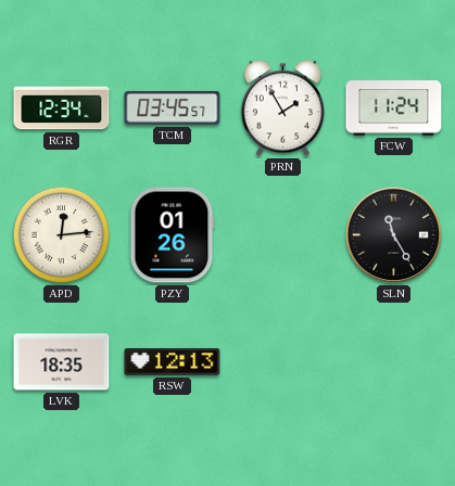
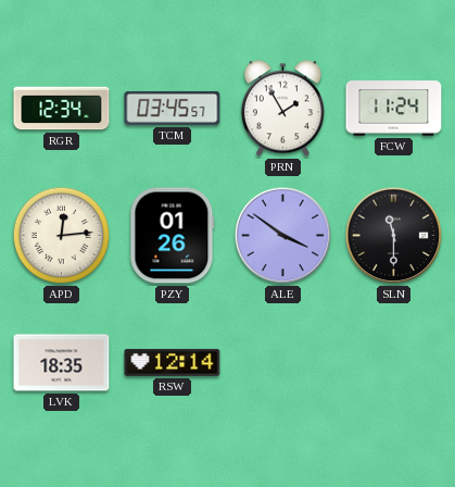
ALE: none -> 3:51 (283, 236)
SLN: 11:25 -> 11:30 (394, 236)
RSW: 12:13 -> 12:14 (173, 362)
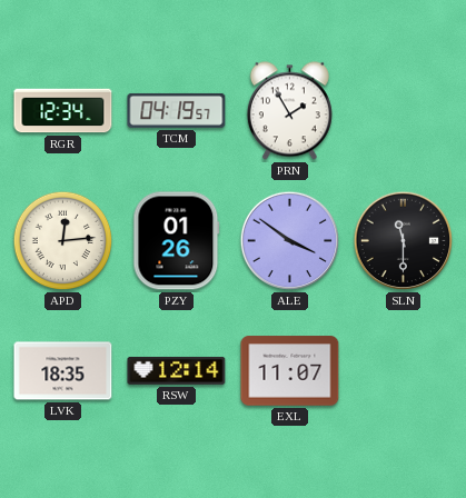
TCM: 03:45 -> 04:19 (177, 110)
FCW: 11:24 -> none (394, 109)
EXL: none -> 11:07 (290, 371)
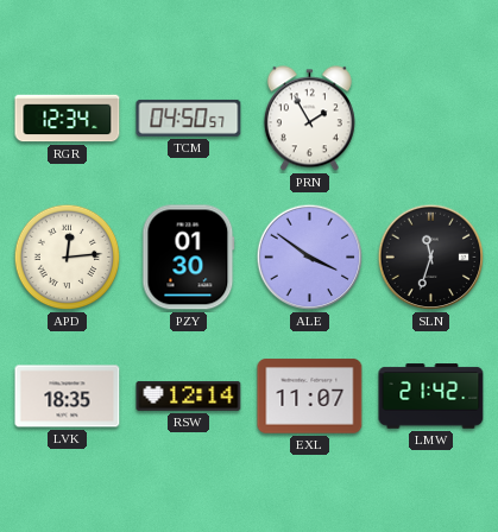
TCM: 04:19 -> 04:50 (189, 118)
PZY: 01:26 -> 01:30 (189, 258)
SLN: 11:30 -> 11:33 (431, 258)
LMW: none -> 21:42 (431, 397)
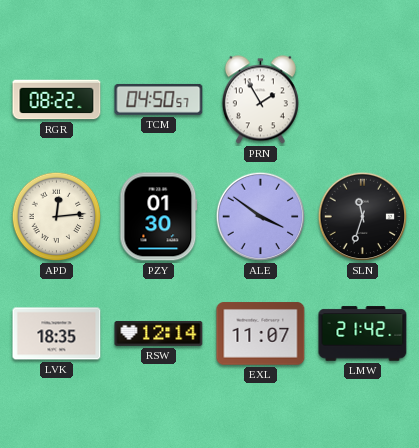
RGR: 12:34 -> 08:22 (57, 100)
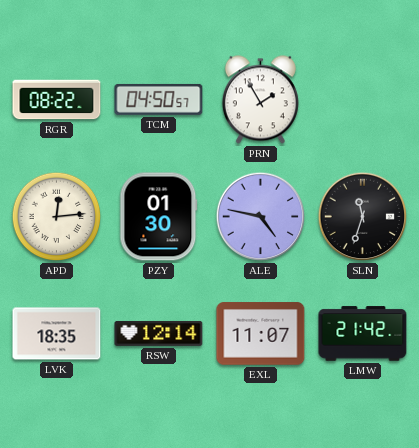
ALE: 3:51 -> 4:47 (261, 217)
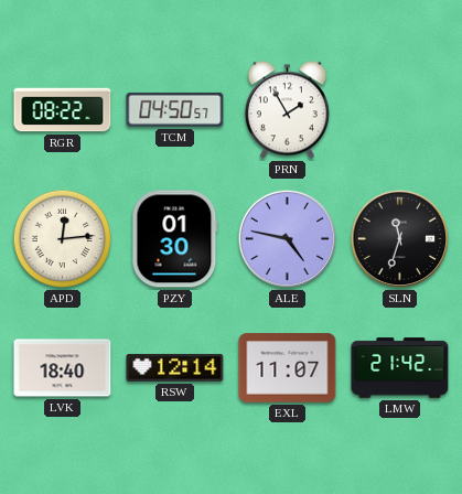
LVK: 18:35 -> 18:40 (63, 368)
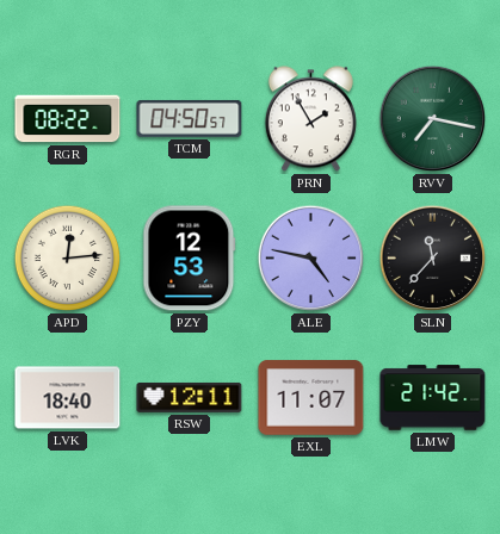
RVV: none -> 7:17 (433, 119)
PZY: 01:30 -> 12:53 (190, 259)
SLN: 11:33 -> 11:37 (433, 259)
RSW: 12:14 -> 12:11 (190, 397)
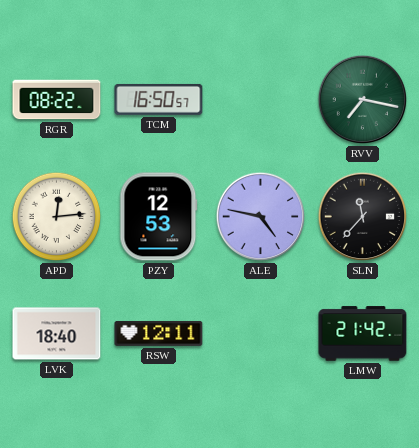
TCM: 04:50 -> 16:50 (159, 99)
PRN: 1:55 -> none (310, 119)
EXL: 11:07 -> none (311, 398)
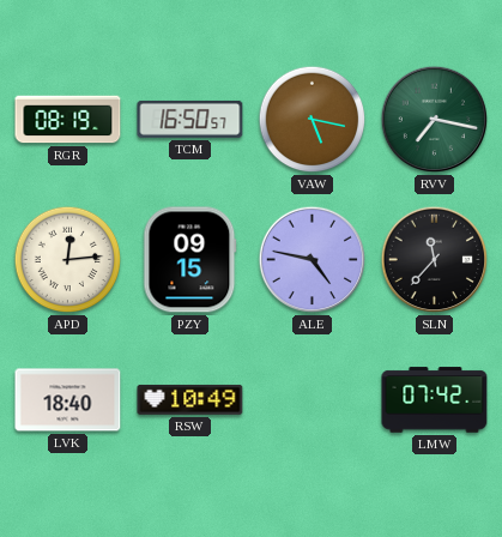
RGR: 08:22 -> 08:19 (68, 120)
VAW: none -> 5:17 (313, 120)
PZY: 12:53 -> 09:15 (190, 260)
RSW: 12:11 -> 10:49 (190, 399)
LMW: 21:42 -> 07:42 (435, 400)
